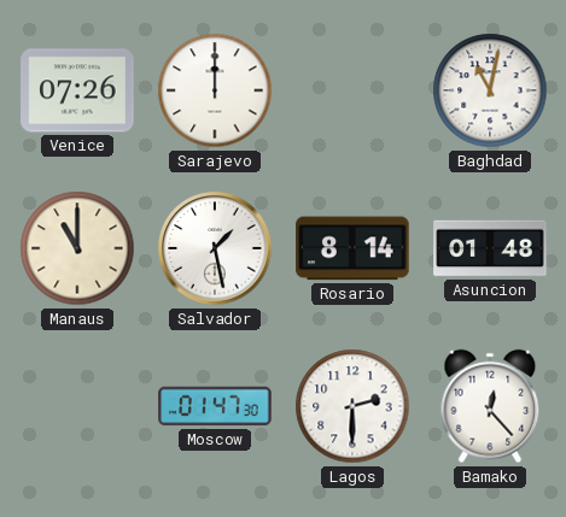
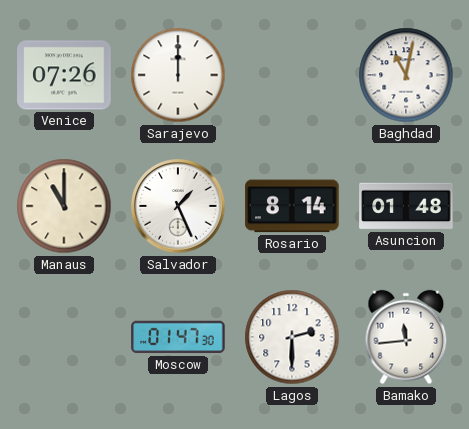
Salvador: 1:28 -> 1:26 (178, 206)
Bamako: 12:23 -> 11:44 (406, 337)
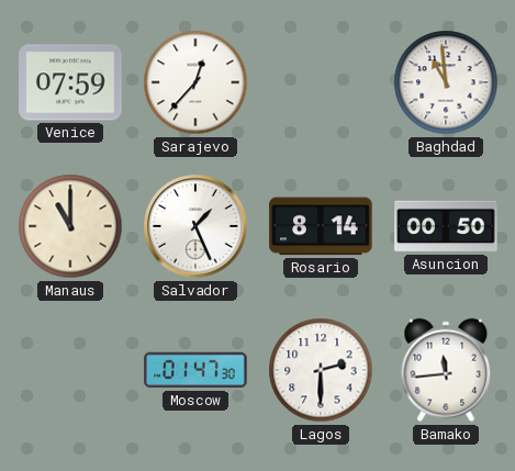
Venice: 07:26 -> 07:59 (70, 82)
Sarajevo: 12:00 -> 12:37 (195, 82)
Baghdad: 11:02 -> 10:59 (446, 82)
Asuncion: 01:48 -> 00:50 (446, 226)
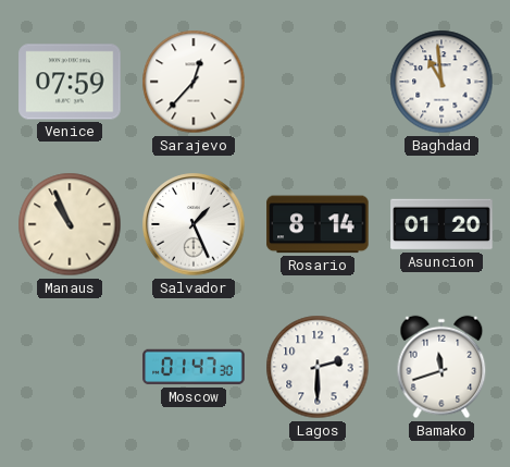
Manaus: 11:00 -> 10:56 (70, 224)
Asuncion: 00:50 -> 01:20 (441, 224)
Bamako: 11:44 -> 11:42 (441, 367)
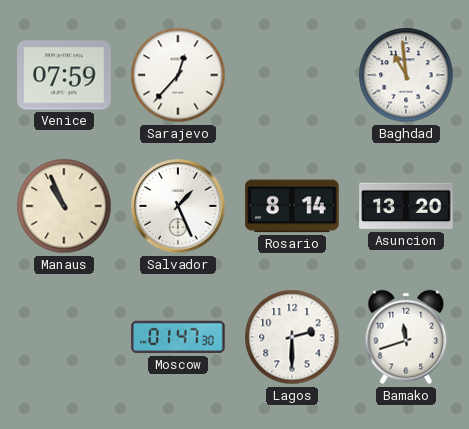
Asuncion: 01:20 -> 13:20 (406, 206)
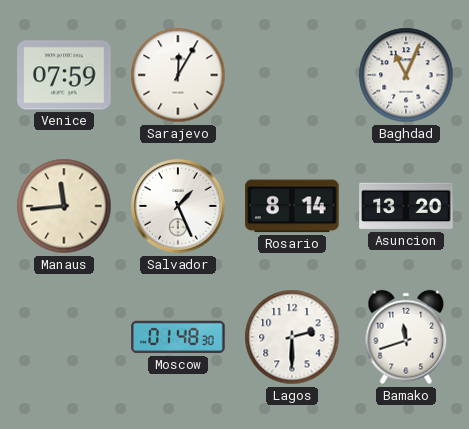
Sarajevo: 12:37 -> 12:05 (178, 75)
Baghdad: 10:59 -> 11:04 (406, 75)
Manaus: 10:56 -> 11:44 (64, 206)
Moscow: 01:47 -> 01:48 (178, 337)
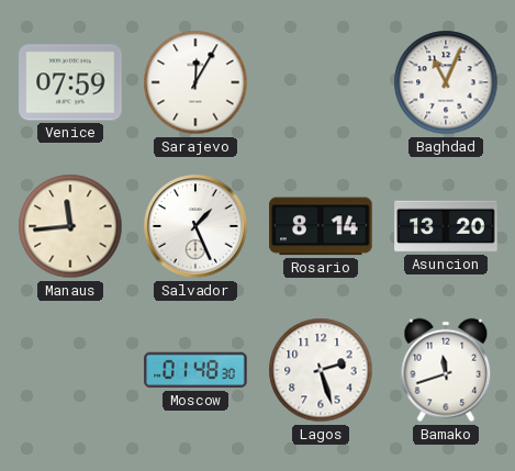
Lagos: 2:30 -> 2:27 (321, 370)
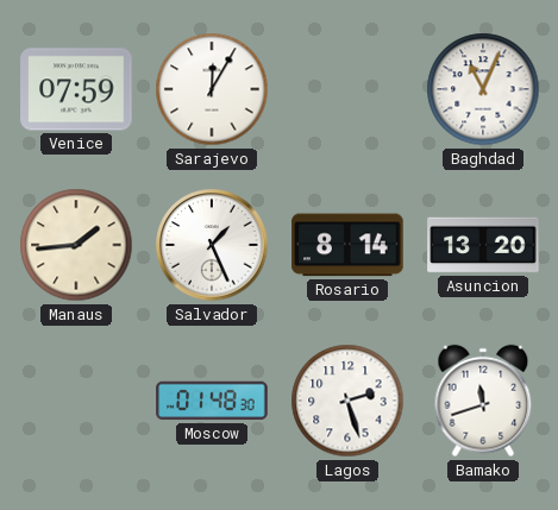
Manaus: 11:44 -> 1:44 (76, 245)
